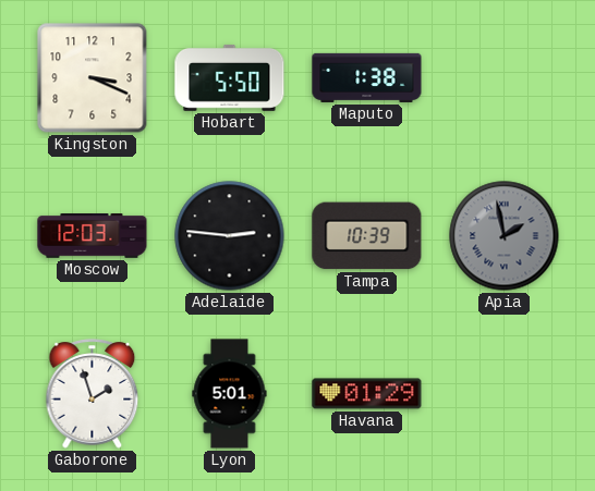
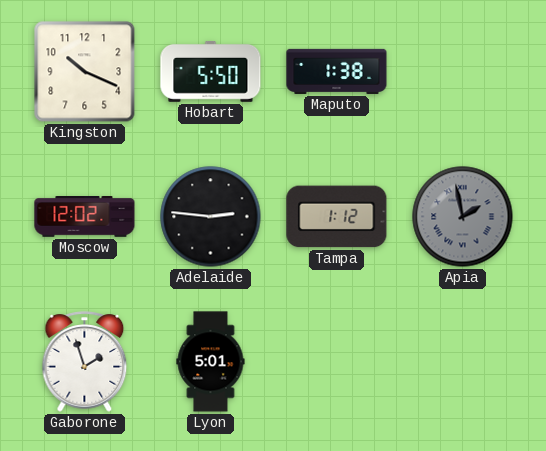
Kingston: 3:19 -> 10:19 (85, 72)
Moscow: 12:03 -> 12:02 (85, 217)
Tampa: 10:39 -> 1:12 (337, 217)
Havana: 01:29 -> none (367, 394)
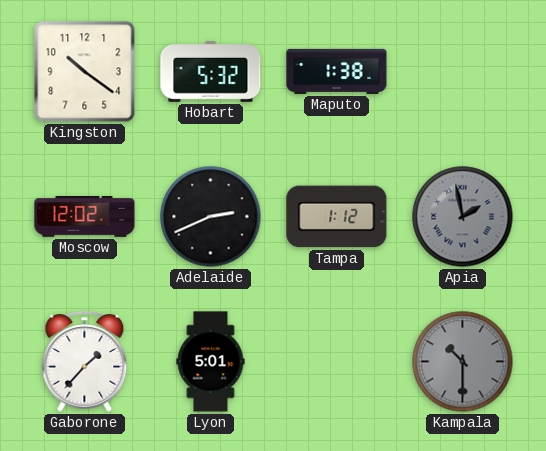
Kingston: 10:19 -> 10:21 (85, 72)
Hobart: 5:50 -> 5:32 (211, 71)
Adelaide: 2:46 -> 2:41 (211, 217)
Gaborone: 1:57 -> 1:37 (85, 362)
Kampala: none -> 10:30 (463, 362)
